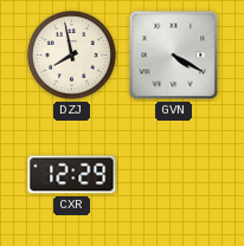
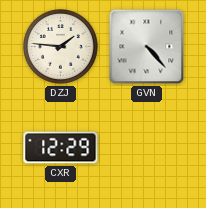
DZJ: 7:58 -> 1:46 (61, 47)
GVN: 4:20 -> 4:23 (147, 47)
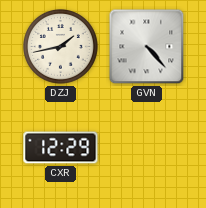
DZJ: 1:46 -> 1:43 (61, 47)
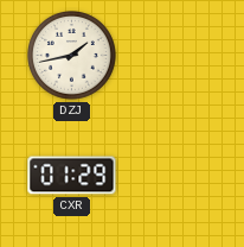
GVN: 4:23 -> none (147, 47)
CXR: 12:29 -> 01:29 (72, 176)
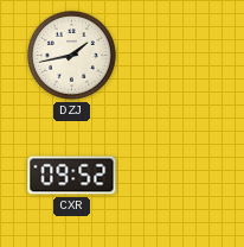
CXR: 01:29 -> 09:52 (72, 176)
